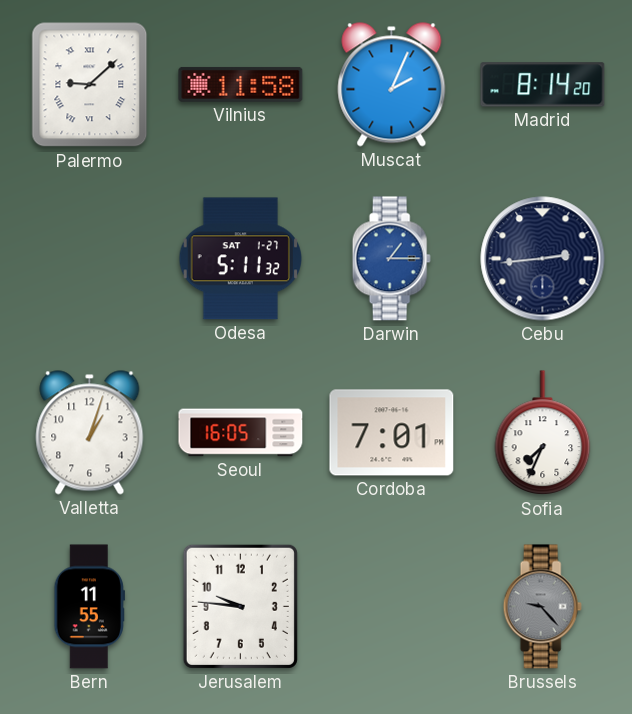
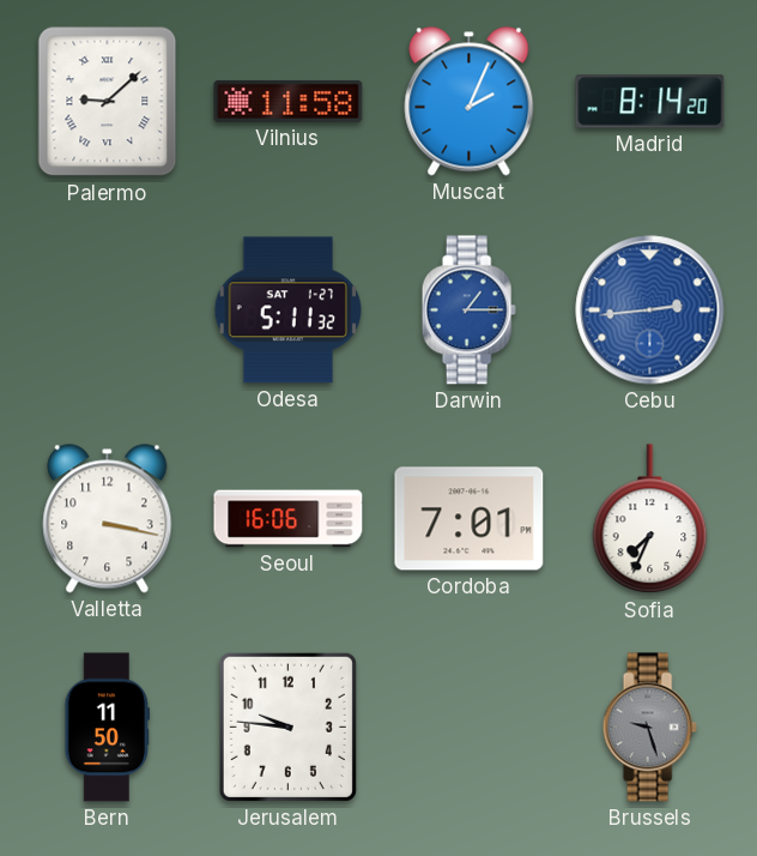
Cebu dial: navy -> blue (650, 311)
Valletta: 1:03 -> 3:17 (108, 519)
Seoul: 16:05 -> 16:06 (289, 519)
Bern: 11:55 -> 11:50 (107, 728)
Brussels: 9:23 -> 9:27 (649, 728)
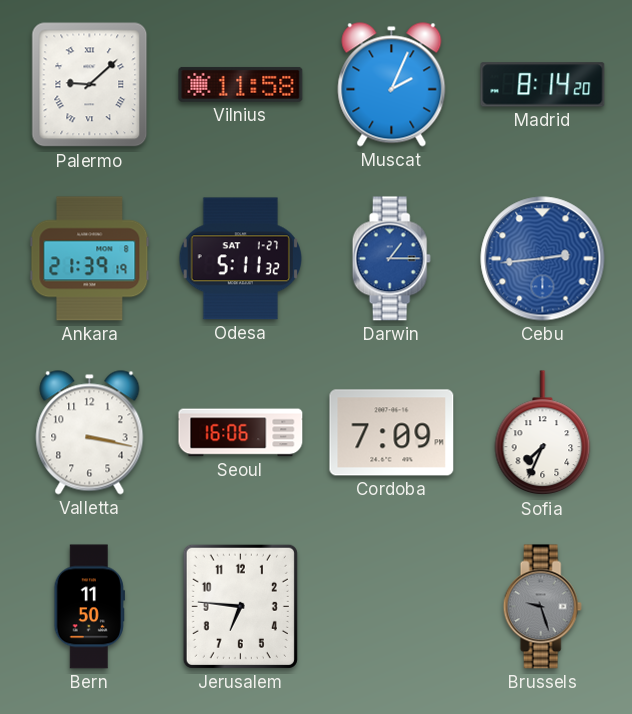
Ankara: none -> 21:39 (90, 259)
Cordoba: 7:01 -> 7:09 (392, 433)
Jerusalem: 9:46 -> 6:46 (240, 606)
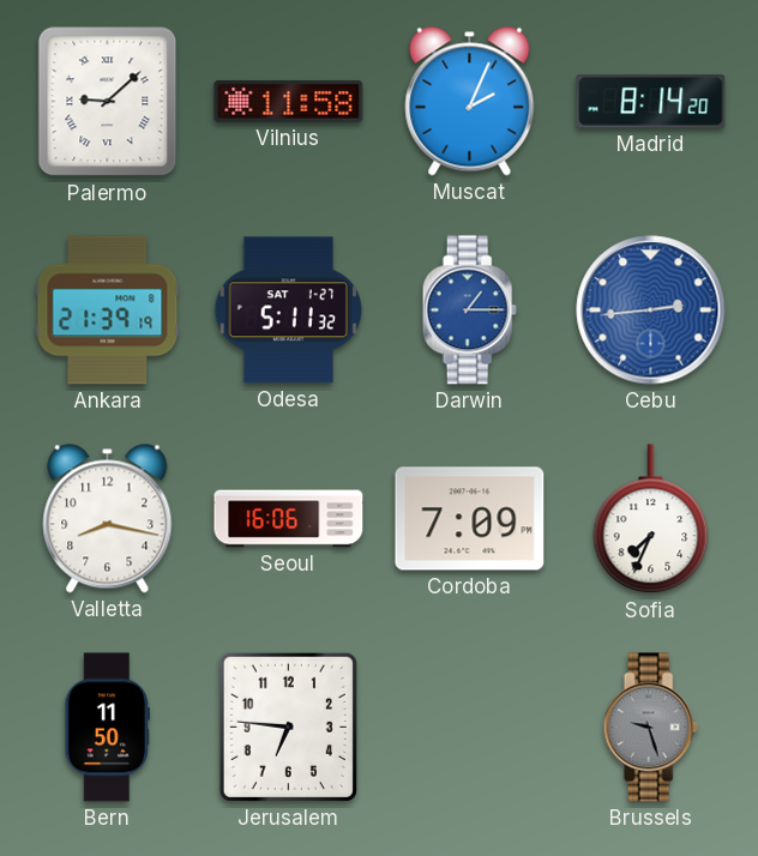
Valletta: 3:17 -> 8:17 (108, 519)
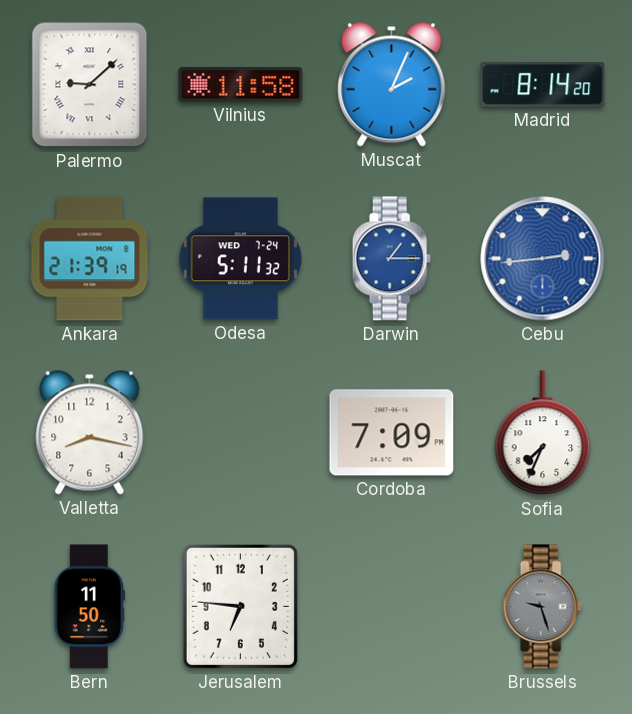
Odesa date: SAT 1-27 -> WED 7-24 (240, 259)
Seoul: 16:06 -> none (289, 519)
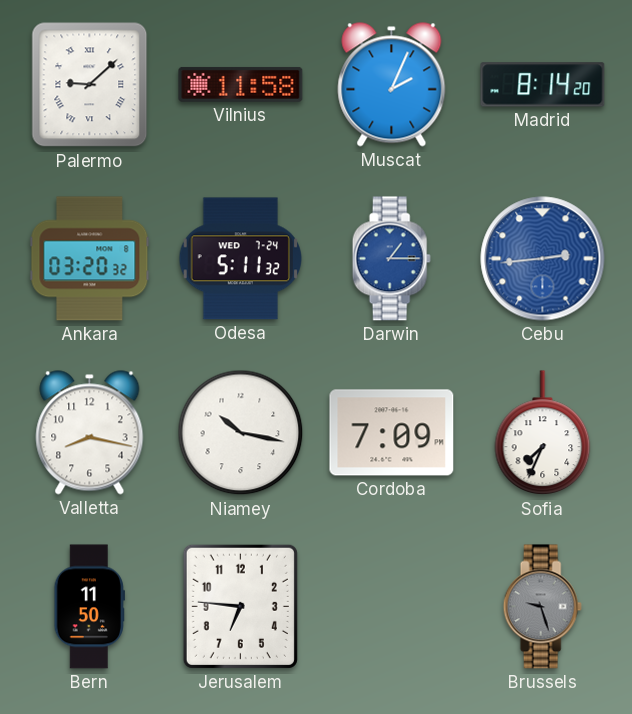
Ankara: 21:39 -> 03:20 (90, 259)
Niamey: none -> 10:17 (241, 433)
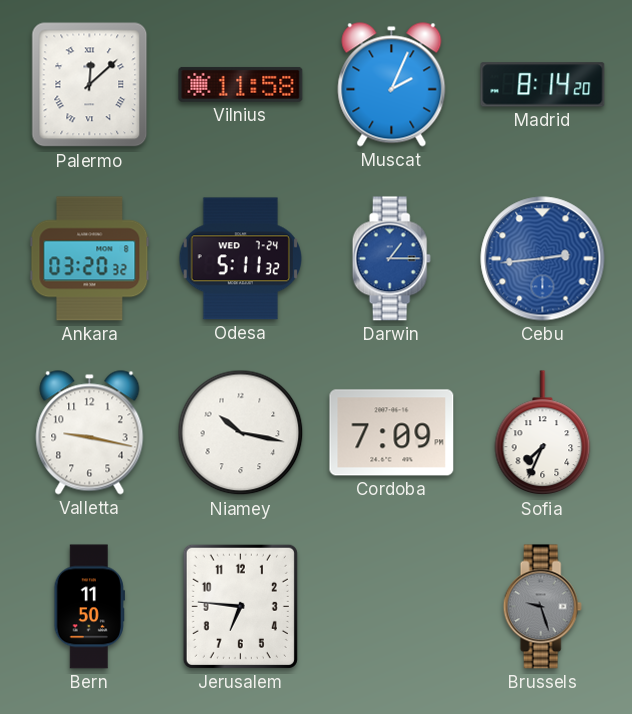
Palermo: 9:08 -> 12:08 (90, 85)
Valletta: 8:17 -> 9:17 (90, 433)
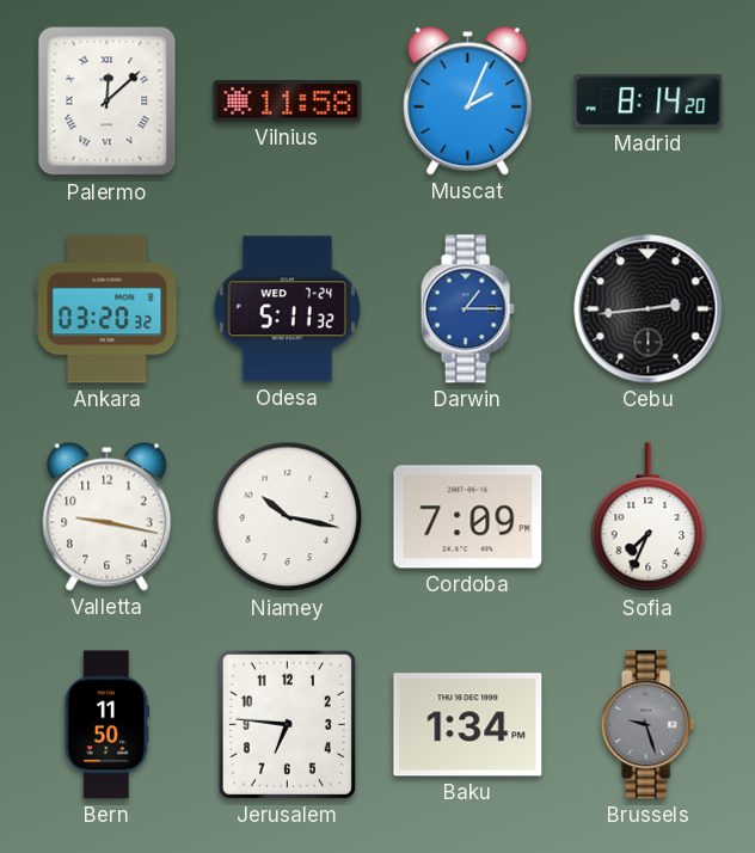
Cebu dial: blue -> black (649, 309)
Baku: none -> 1:34 (468, 725)
